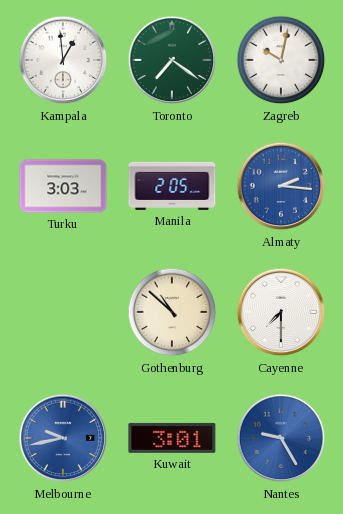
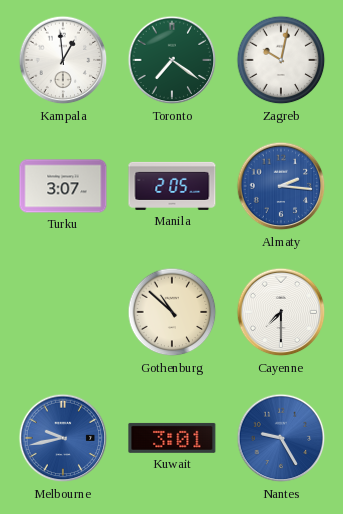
Turku: 3:03 -> 3:07 (63, 186)
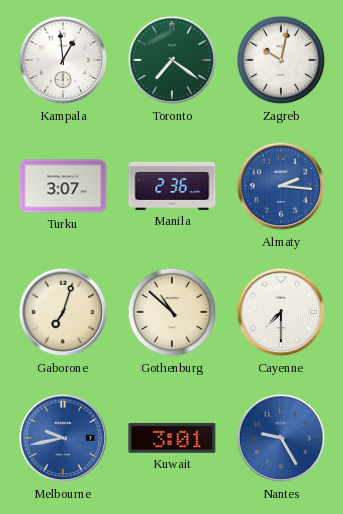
Manila: 2:05 -> 2:36 (172, 186)
Gaborone: none -> 7:03 (63, 312)
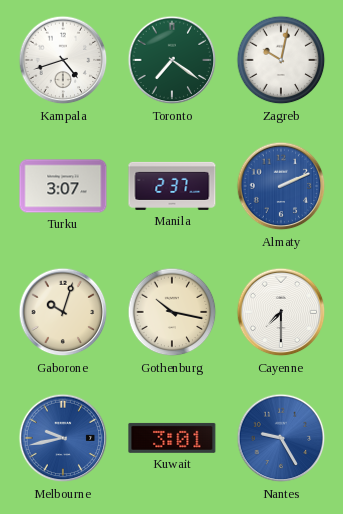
Kampala: 12:59 -> 4:42 (63, 60)
Manila: 2:36 -> 2:37 (172, 186)
Almaty: 2:16 -> 2:11 (281, 186)
Gaborone: 7:03 -> 10:03 (63, 312)
Gothenburg: 10:52 -> 10:17 (172, 312)
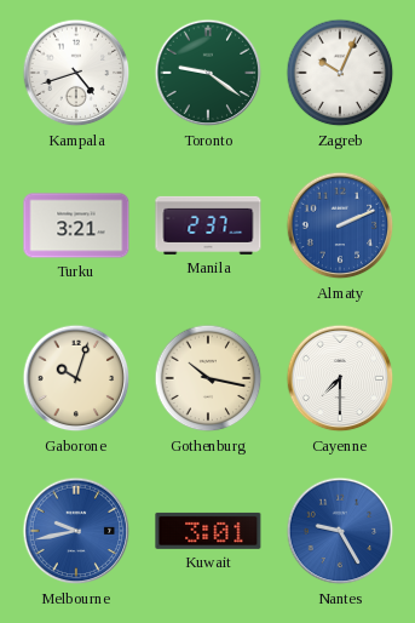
Toronto: 7:21 -> 9:21 (208, 73)
Zagreb: 10:02 -> 10:04 (340, 73)
Turku: 3:07 -> 3:21 (76, 225)
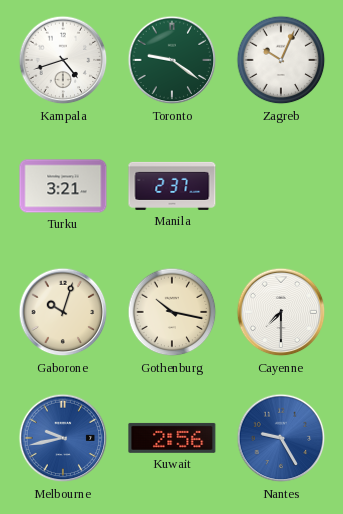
Almaty: 2:11 -> none (340, 225)
Kuwait: 3:01 -> 2:56 (172, 438)
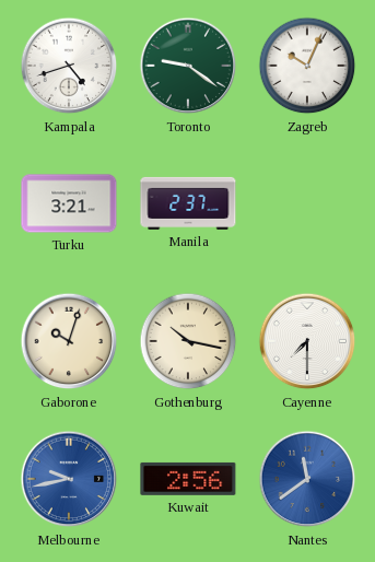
Nantes: 9:25 -> 11:39 (307, 479)
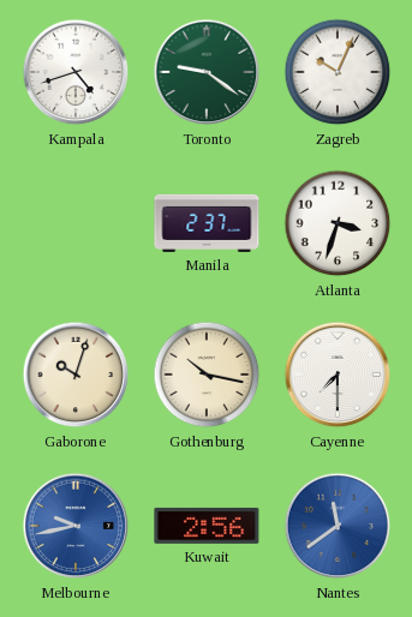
Turku: 3:21 -> none (69, 203)
Atlanta: none -> 3:33 (338, 223)
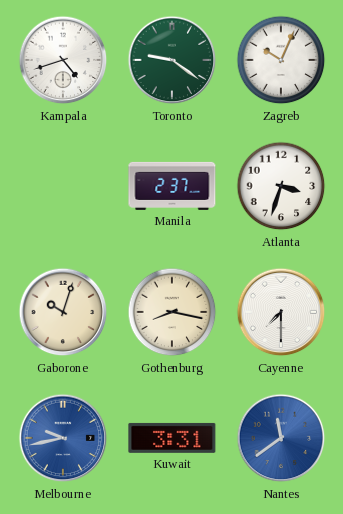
Gothenburg: 10:17 -> 8:17 (172, 312)
Kuwait: 2:56 -> 3:31 (172, 438)
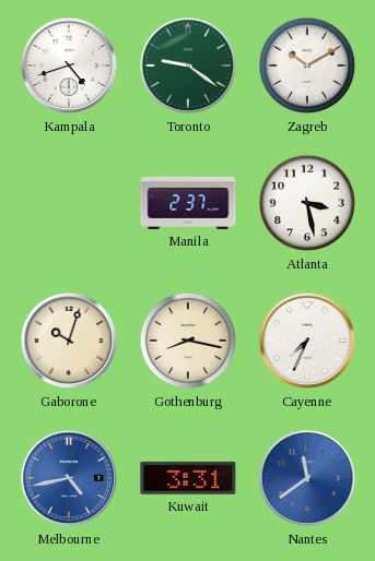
Zagreb: 10:04 -> 10:10 (307, 65)
Atlanta: 3:33 -> 3:28 (307, 203)
Cayenne: 7:30 -> 7:34 (307, 341)
Melbourne: 9:43 -> 4:43 (69, 478)
